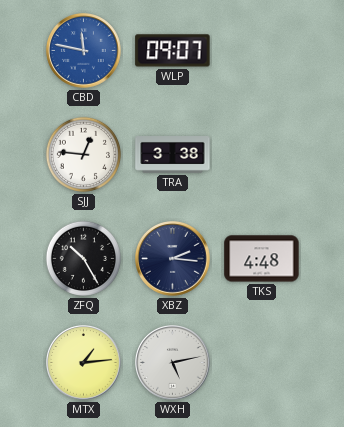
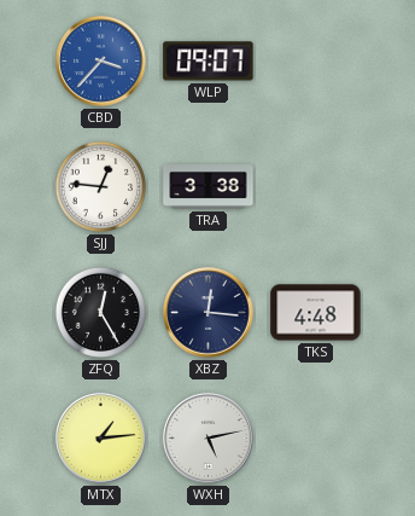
CBD: 11:47 -> 3:37 (101, 62)
ZFQ: 10:25 -> 12:25 (100, 312)
XBZ: 2:16 -> 12:16 (209, 313)
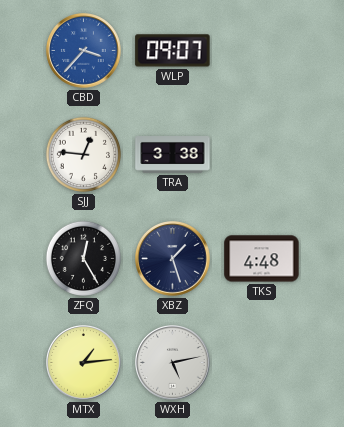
XBZ: 12:16 -> 1:27 (173, 259)
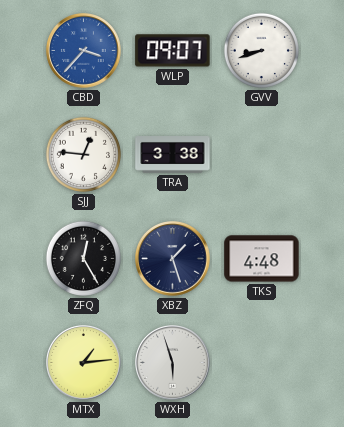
GVV: none -> 8:42 (261, 50)
WXH: 5:13 -> 5:57 (173, 363)
